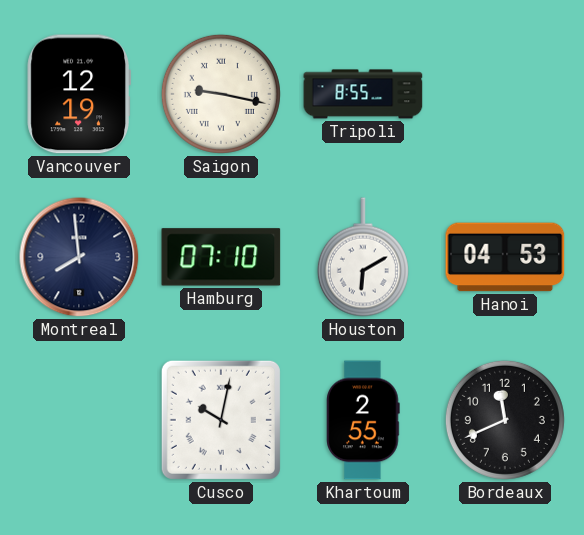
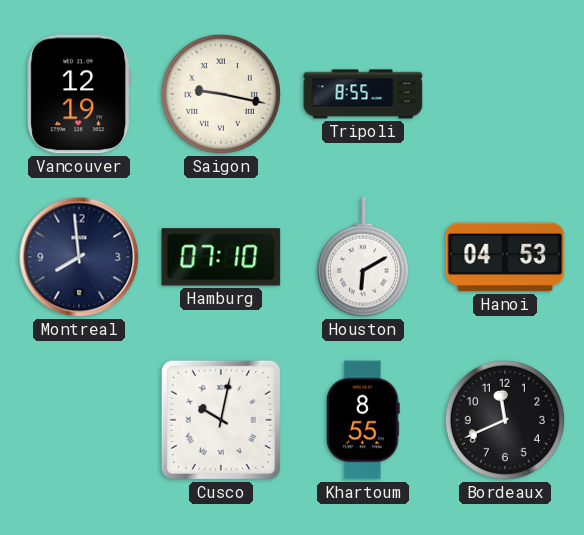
Khartoum: 2:55 -> 8:55 (363, 420)
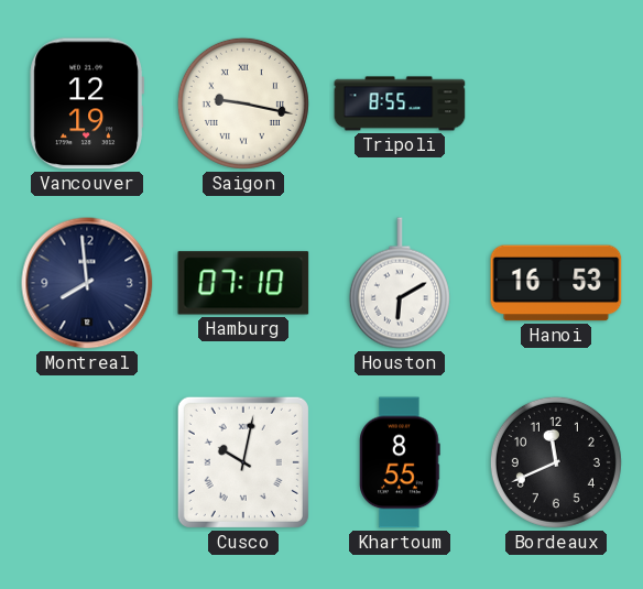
Hanoi: 04:53 -> 16:53 (556, 283)
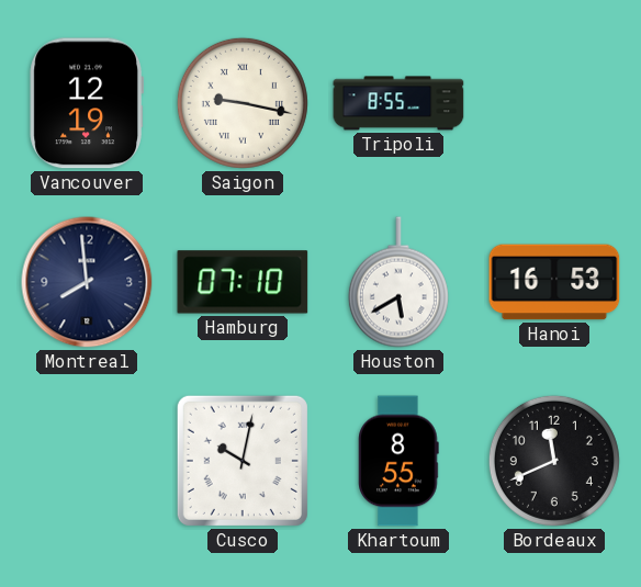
Houston: 6:10 -> 5:40 (398, 282)
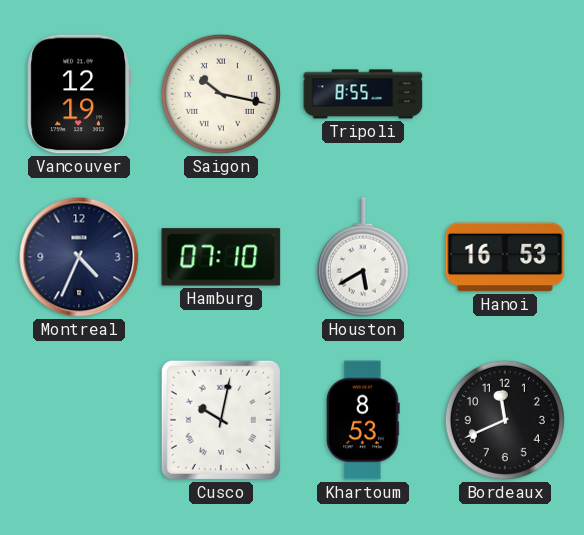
Saigon: 9:17 -> 10:17 (221, 94)
Montreal: 7:59 -> 4:34 (79, 257)
Khartoum: 8:55 -> 8:53 (363, 420)
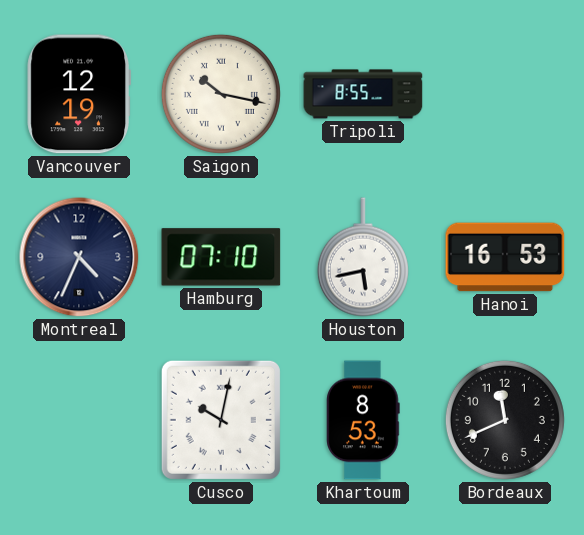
Houston: 5:40 -> 5:43 (363, 257)
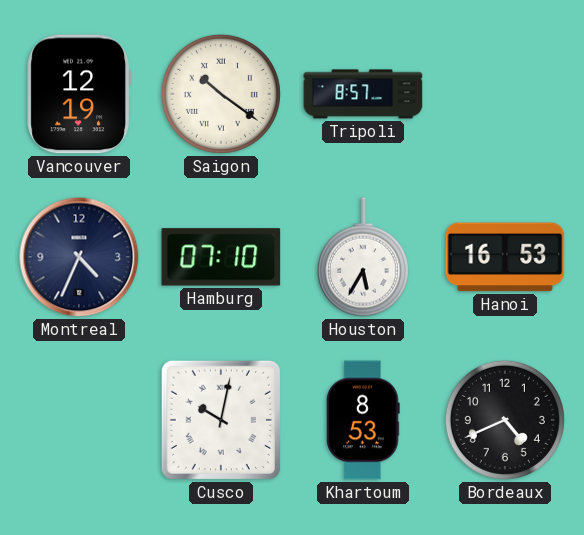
Saigon: 10:17 -> 10:21 (221, 94)
Tripoli: 8:55 -> 8:57 (363, 94)
Houston: 5:43 -> 5:35 (363, 257)
Bordeaux: 11:41 -> 4:41 (505, 420)
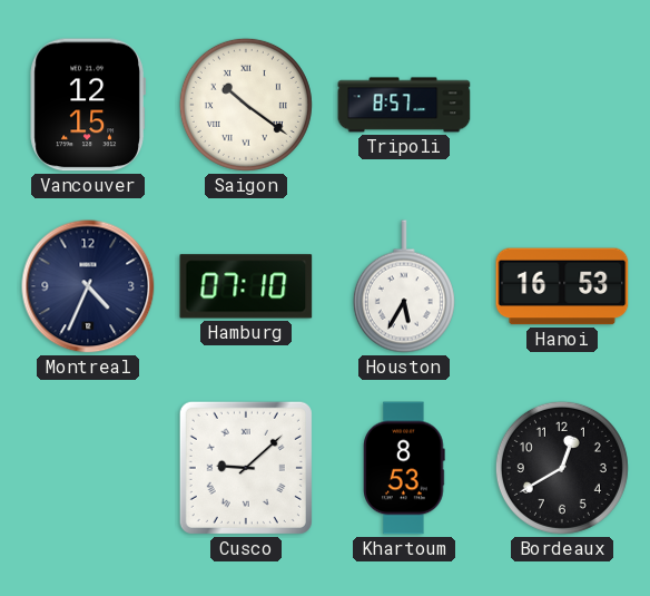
Vancouver: 12:19 -> 12:15 (87, 105)
Cusco: 10:02 -> 9:08 (246, 468)
Bordeaux: 4:41 -> 12:40 (562, 468)
